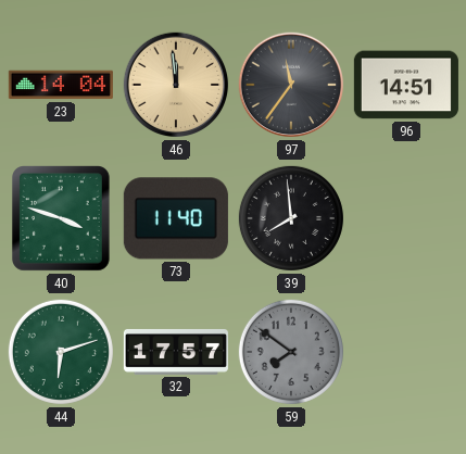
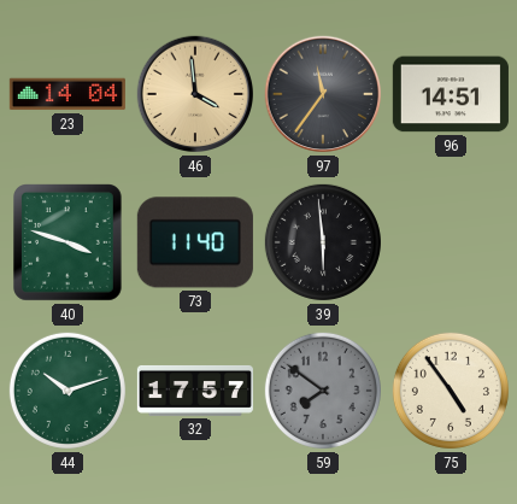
46: 11:59 -> 3:59 (195, 94)
39: 7:59 -> 5:59 (323, 242)
44: 6:12 -> 10:12 (67, 391)
75: none -> 4:54 (451, 391)
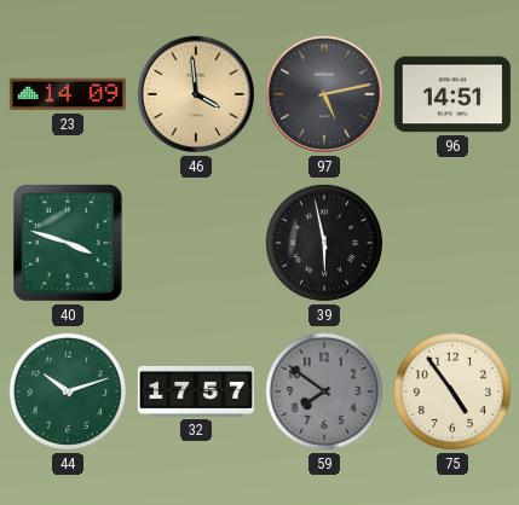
23: 14:04 -> 14:09 (68, 94)
97: 11:36 -> 5:13 (324, 94)
73: 11:40 -> none (195, 242)
39: 5:59 -> 5:58 (324, 243)
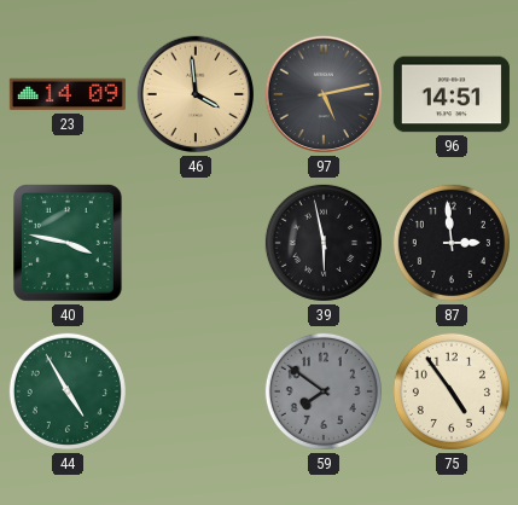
40: 3:48 -> 3:47 (69, 244)
87: none -> 2:59 (452, 243)
44: 10:12 -> 4:55 (68, 391)
32: 17:57 -> none (196, 391)
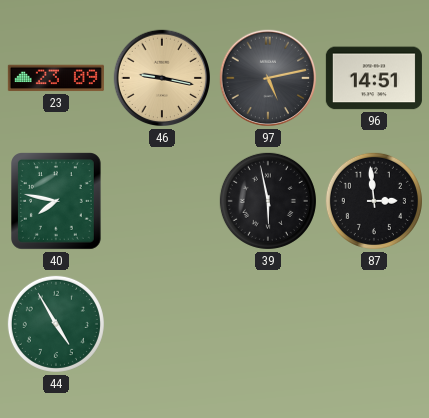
23: 14:09 -> 23:09 (56, 78)
46: 3:59 -> 9:17 (162, 78)
40: 3:47 -> 7:47 (57, 202)
59: 7:51 -> none (324, 391)
75: 4:54 -> none (452, 391)
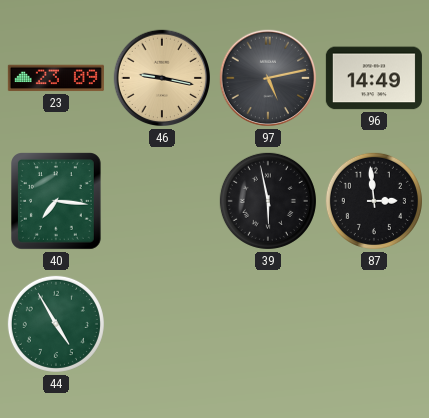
96: 14:51 -> 14:49 (374, 78)
40: 7:47 -> 7:16 (57, 202)
